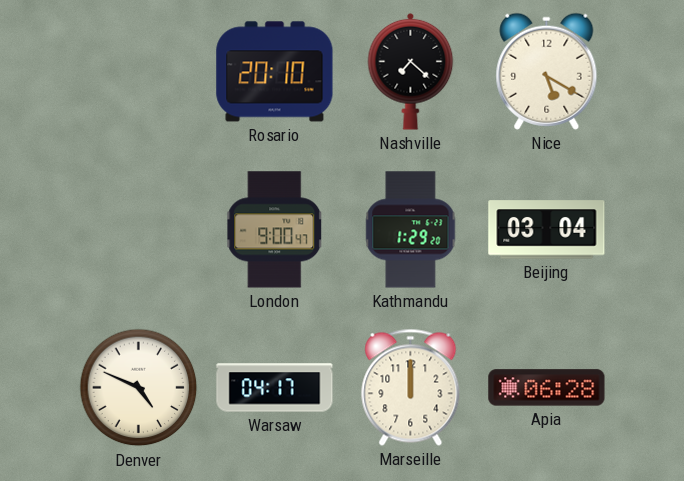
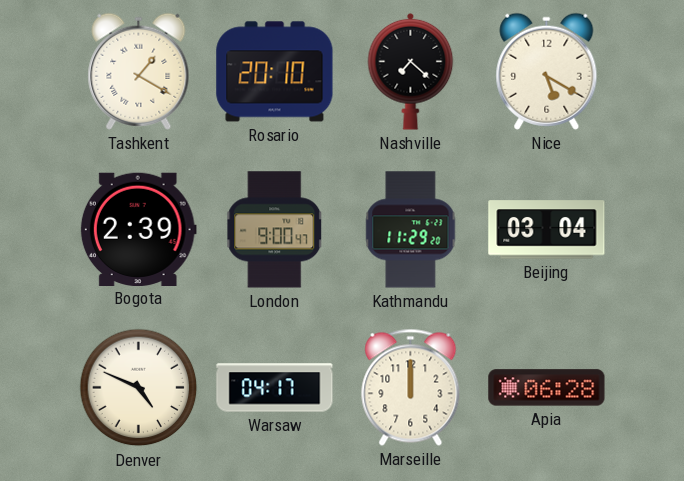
Tashkent: none -> 1:20 (139, 71)
Bogota: none -> 2:39 (138, 229)
Kathmandu: 1:29 -> 11:29 (411, 230)
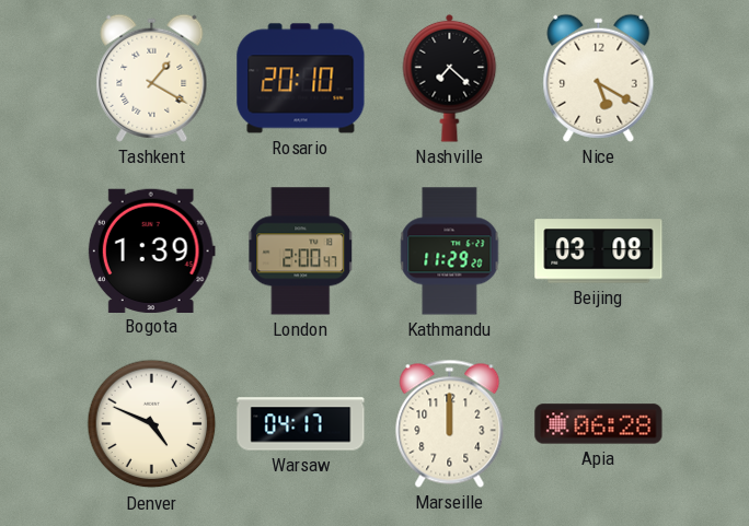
Bogota: 2:39 -> 1:39 (151, 250)
London: 9:00 -> 2:00 (301, 252)
Beijing: 03:04 -> 03:08 (599, 252)
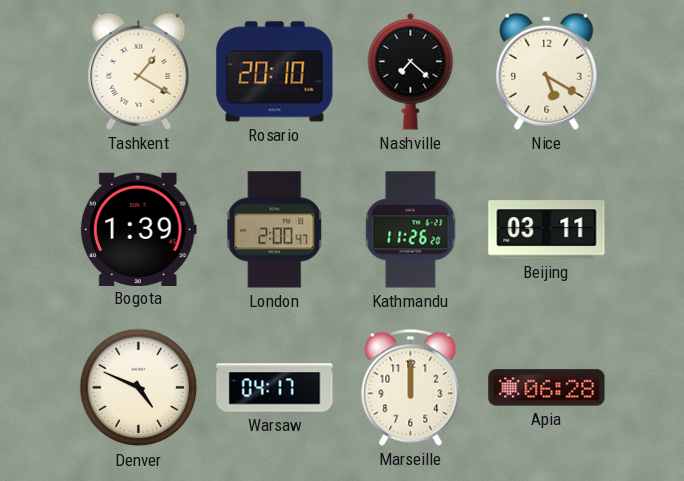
Kathmandu: 11:29 -> 11:26 (411, 230)
Beijing: 03:08 -> 03:11 (547, 230)
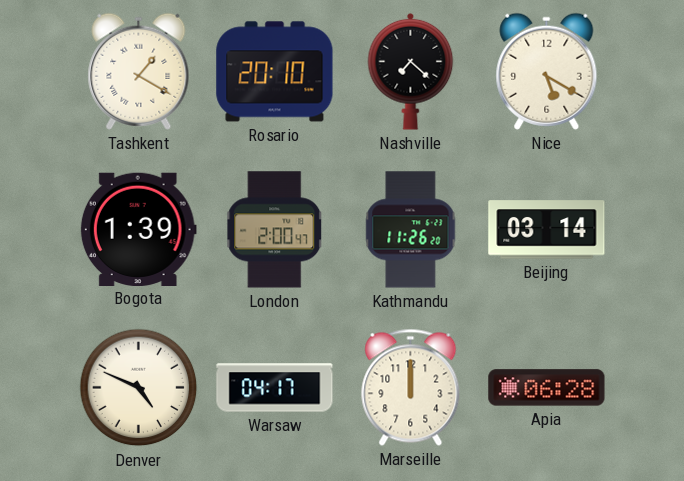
Beijing: 03:11 -> 03:14 (547, 230)
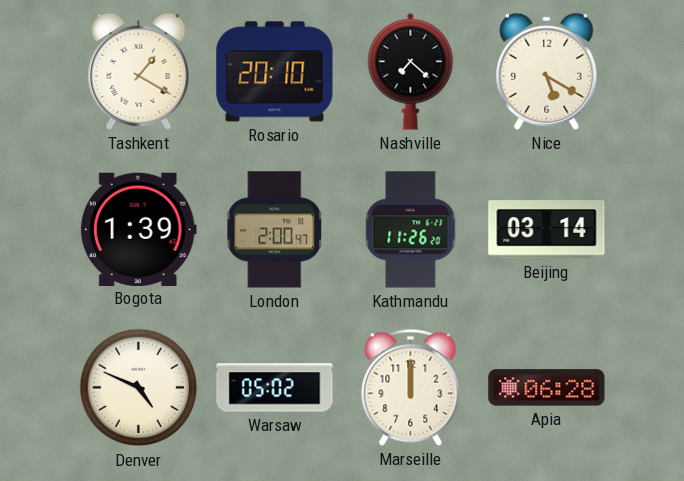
Warsaw: 04:17 -> 05:02 (275, 388)
